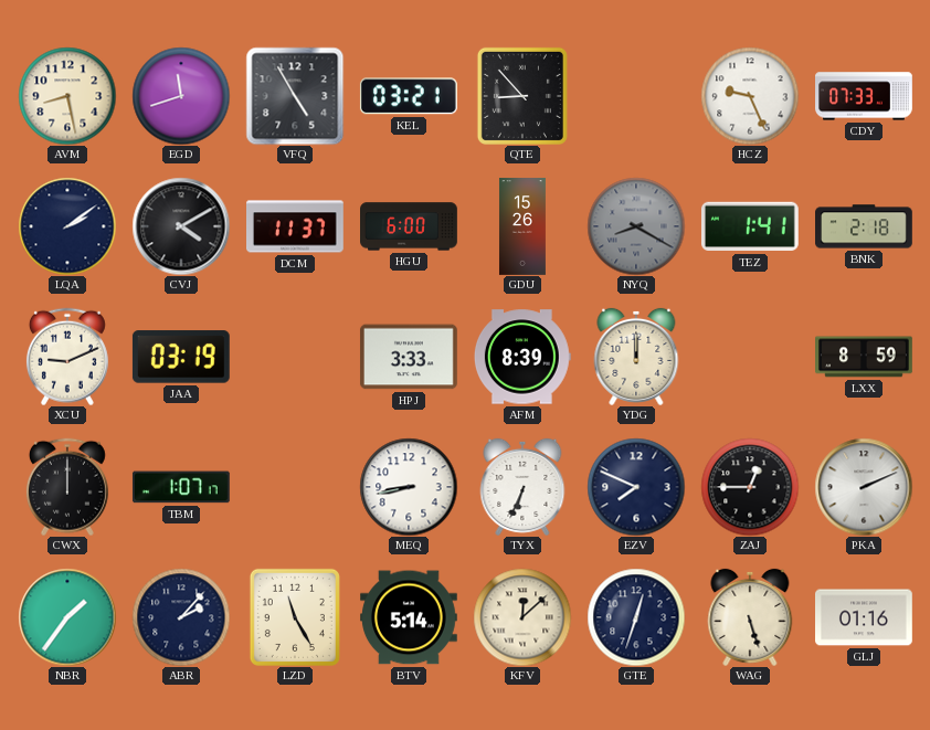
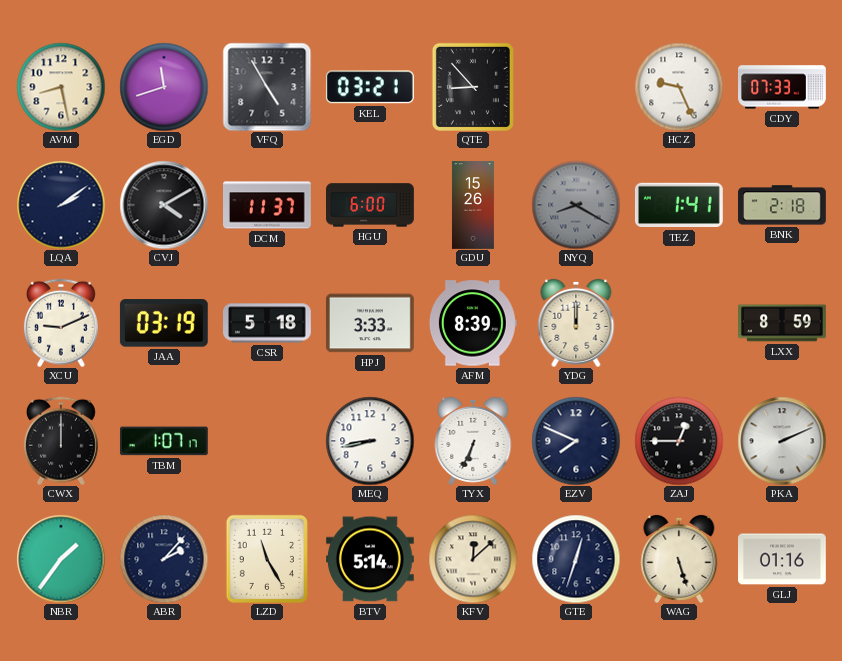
CSR: none -> 5:18 (268, 323)
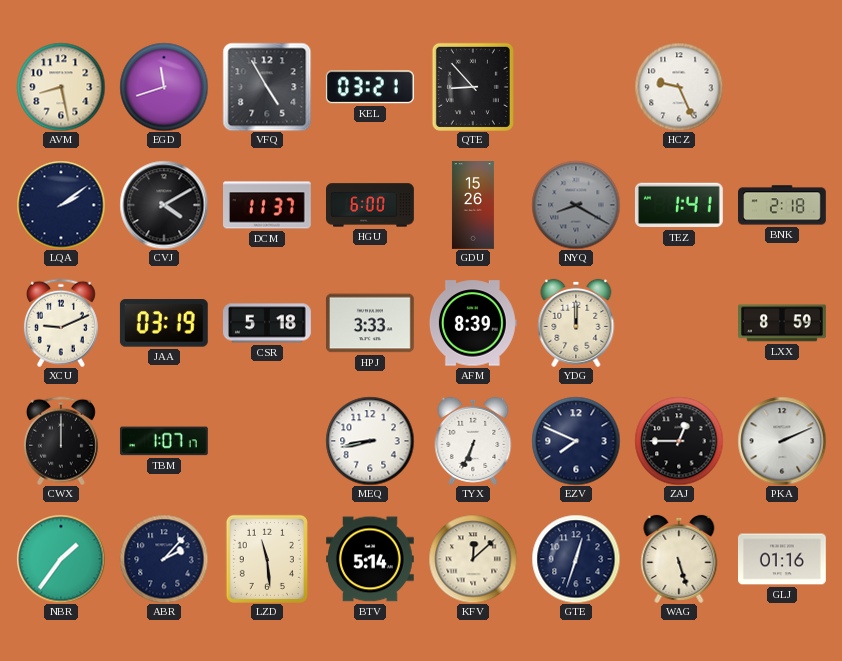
CDY: 07:33 -> none (782, 87)
LZD: 11:25 -> 11:29 (267, 559)
